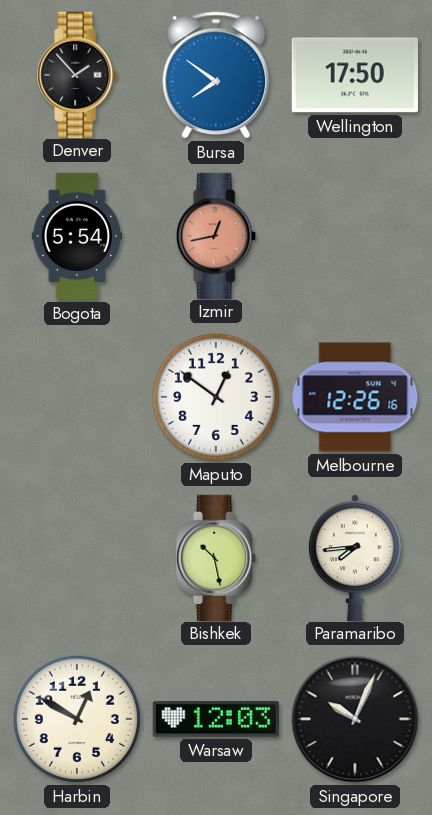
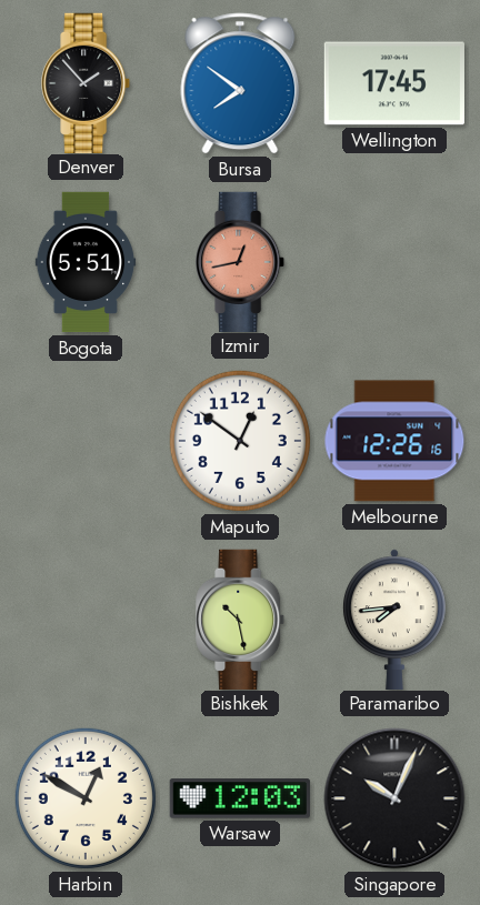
Wellington: 17:50 -> 17:45 (394, 83)
Bogota: 5:54 -> 5:51 (86, 262)
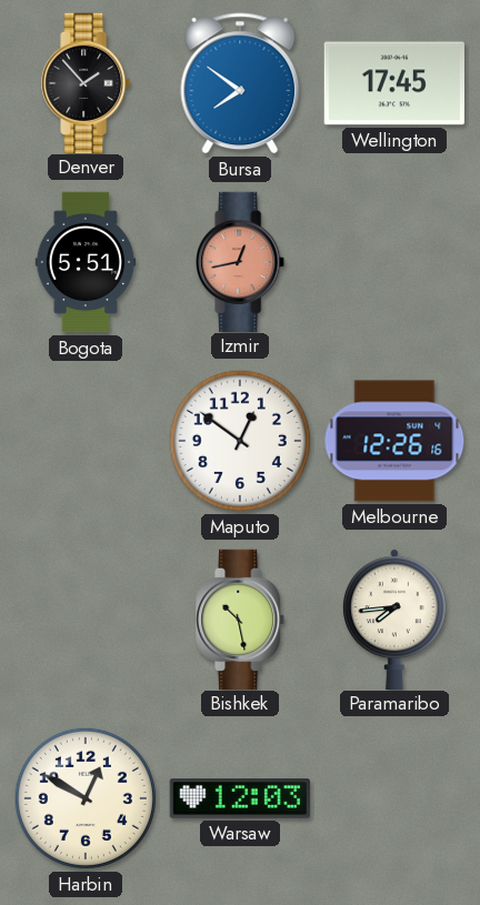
Singapore: 10:04 -> none (394, 798)
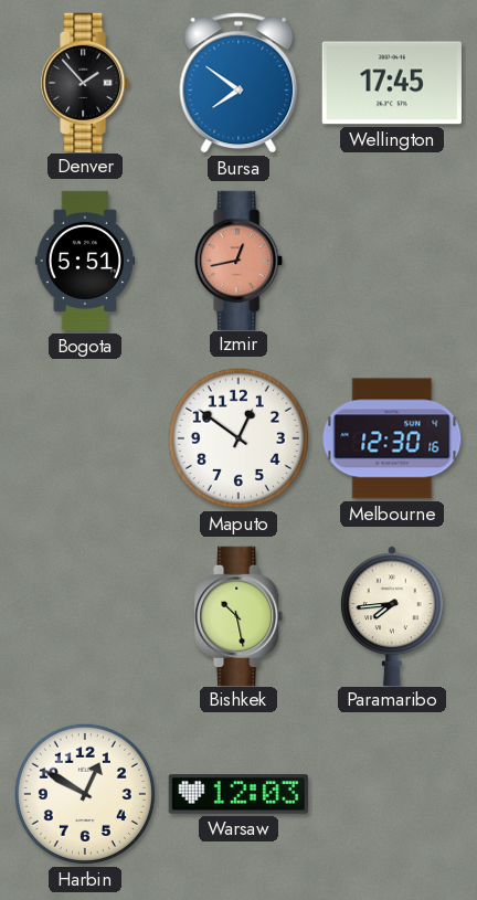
Melbourne: 12:26 -> 12:30 (392, 438)
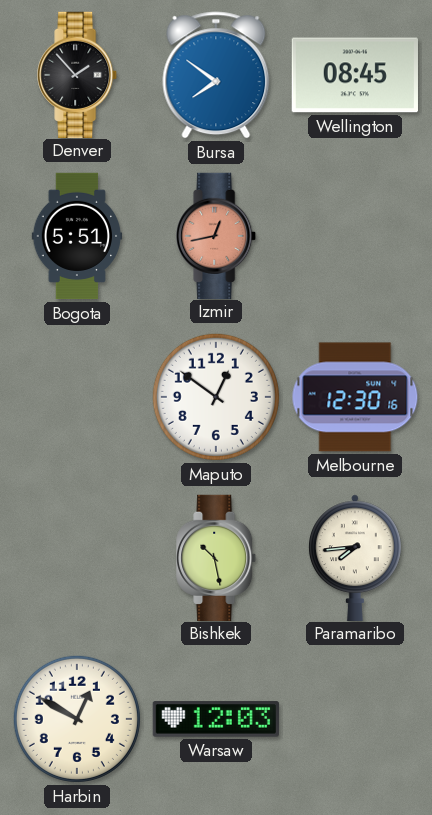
Wellington: 17:45 -> 08:45 (355, 75)
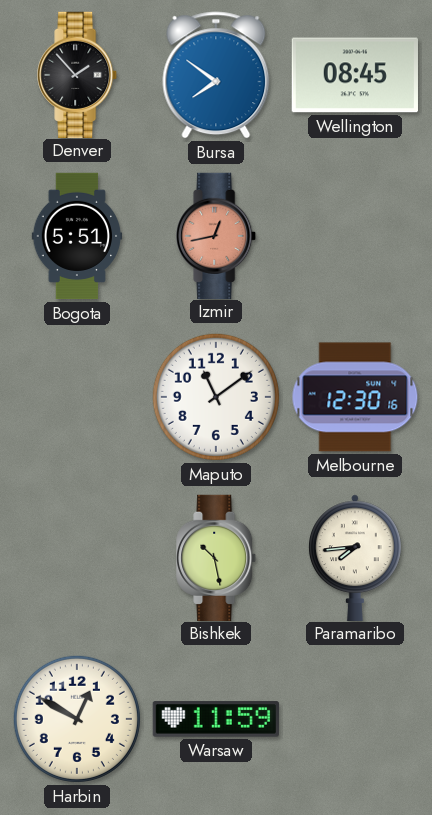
Maputo: 12:51 -> 11:09 (216, 397)
Warsaw: 12:03 -> 11:59 (216, 719)
